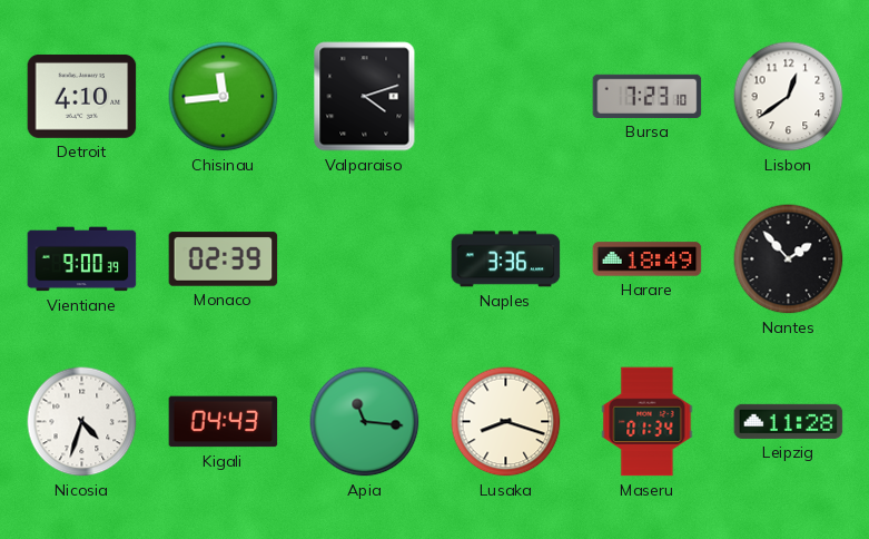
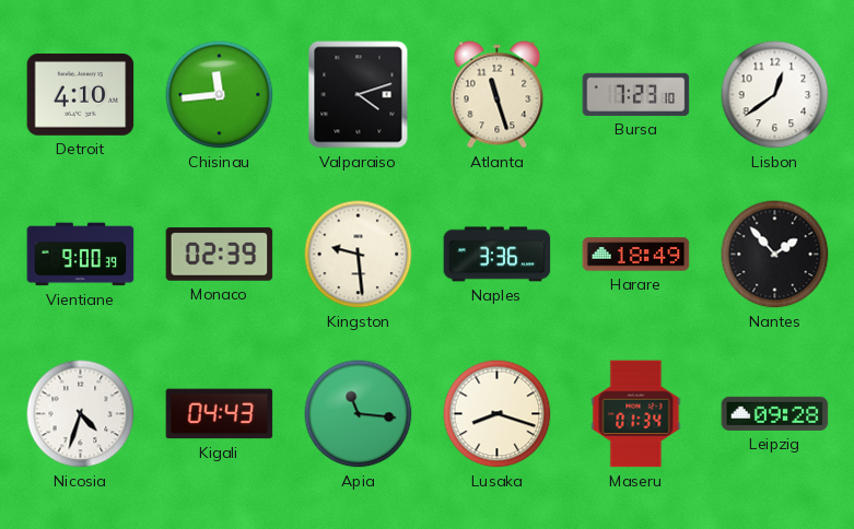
Atlanta: none -> 11:27 (498, 95)
Kingston: none -> 9:29 (359, 255)
Leipzig: 11:28 -> 09:28 (775, 413)
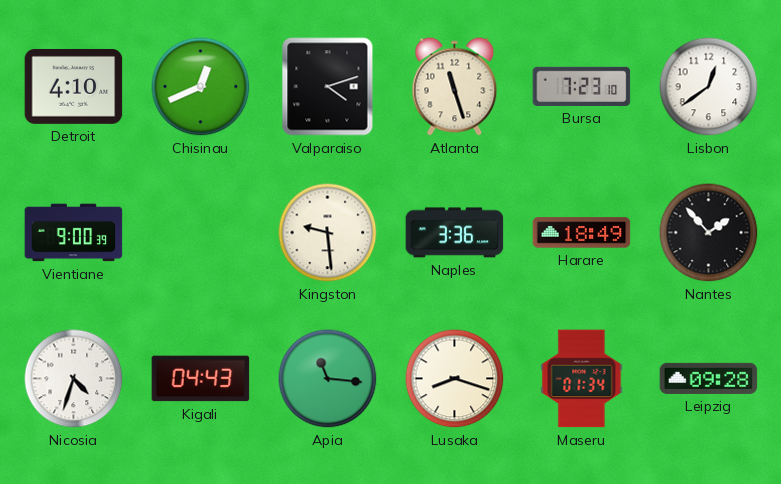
Chisinau: 11:44 -> 12:41 (201, 87)
Monaco: 02:39 -> none (220, 255)
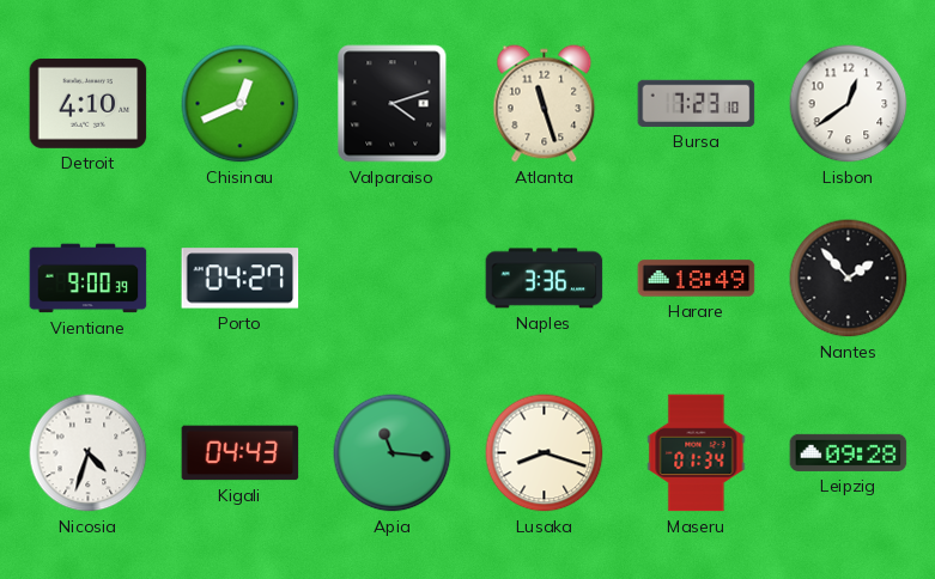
Porto: none -> 04:27 (241, 279)
Kingston: 9:29 -> none (328, 233)
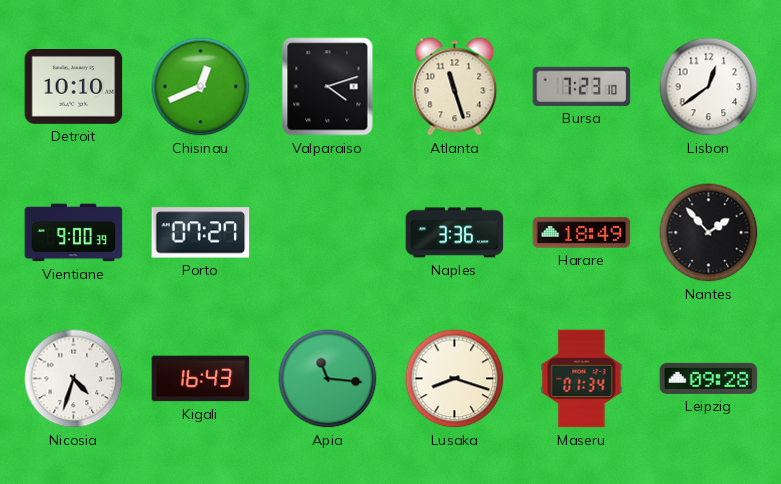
Detroit: 4:10 -> 10:10 (74, 86)
Porto: 04:27 -> 07:27 (201, 233)
Kigali: 04:43 -> 16:43 (201, 379)
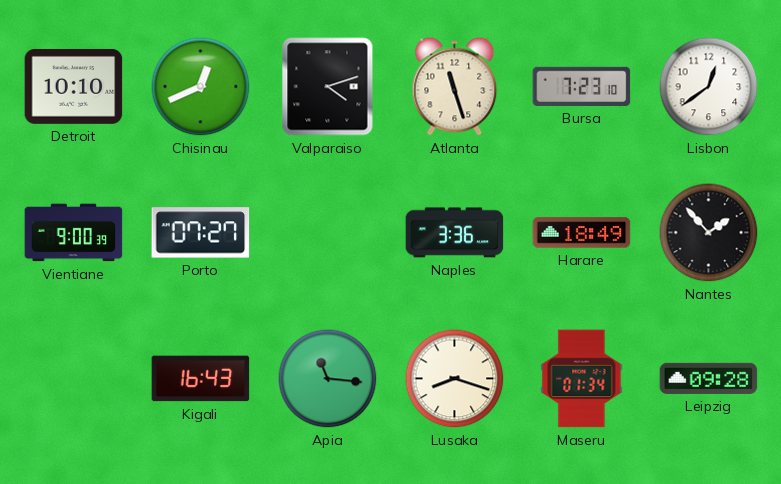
Nicosia: 4:33 -> none (74, 379)
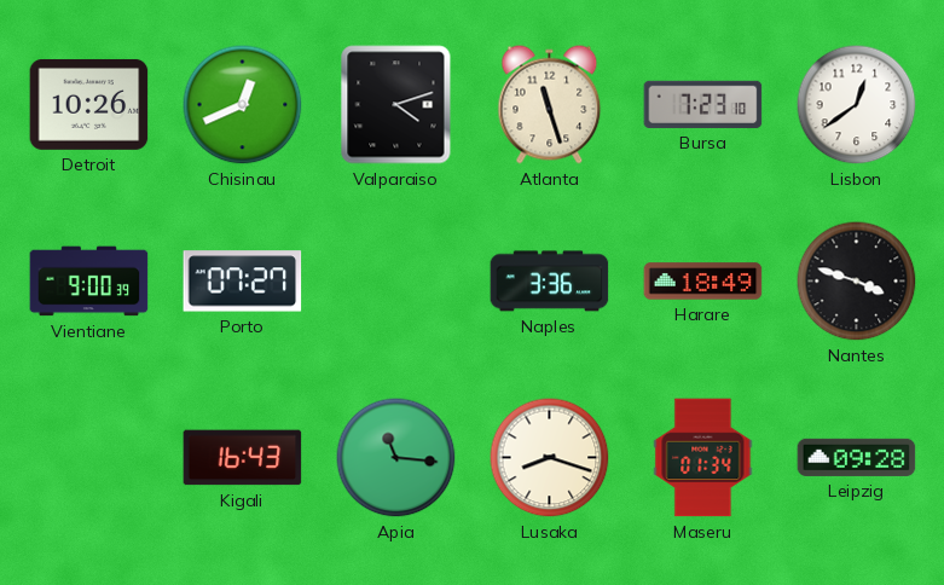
Detroit: 10:10 -> 10:26 (89, 104)
Nantes: 1:53 -> 3:48 (857, 282)
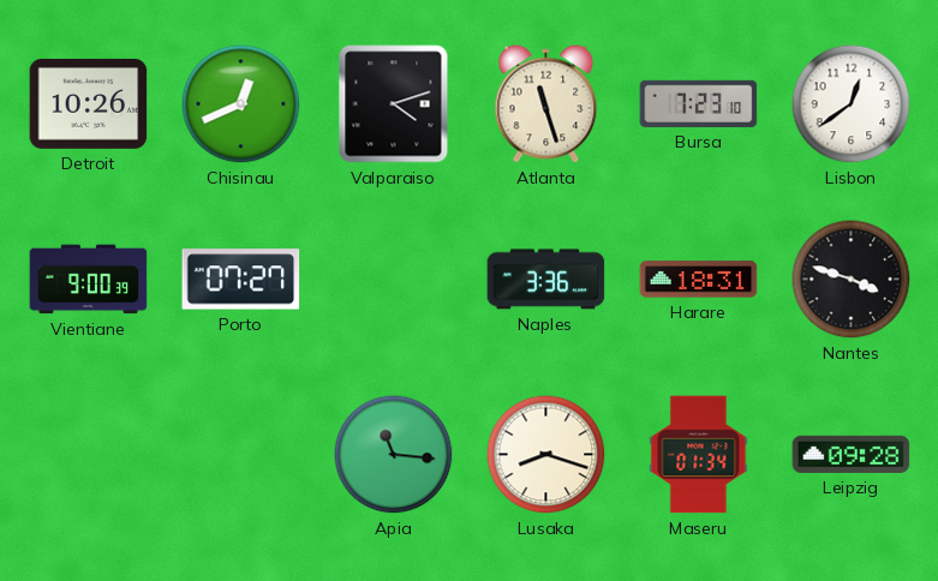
Harare: 18:49 -> 18:31 (699, 280)
Kigali: 16:43 -> none (243, 458)
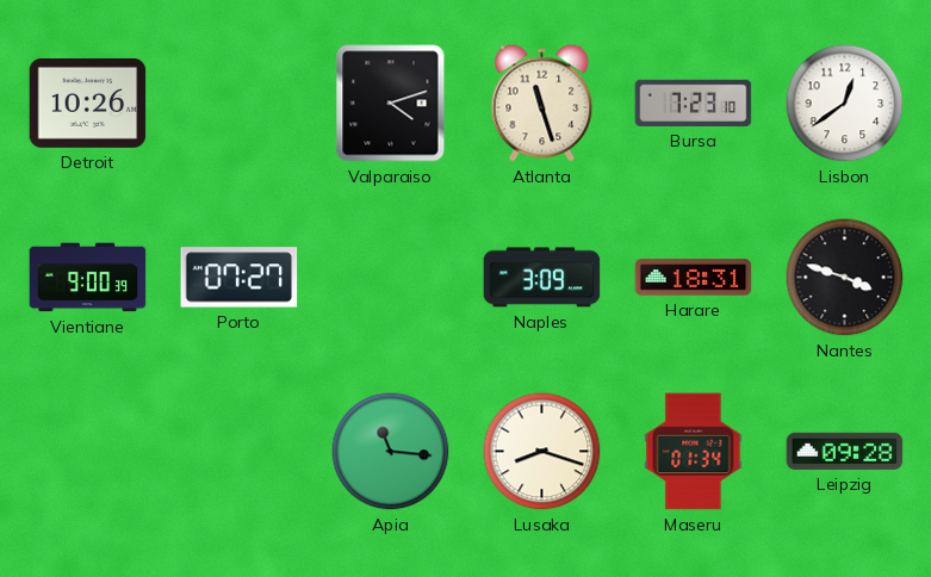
Chisinau: 12:41 -> none (241, 104)
Naples: 3:36 -> 3:09 (542, 278)
